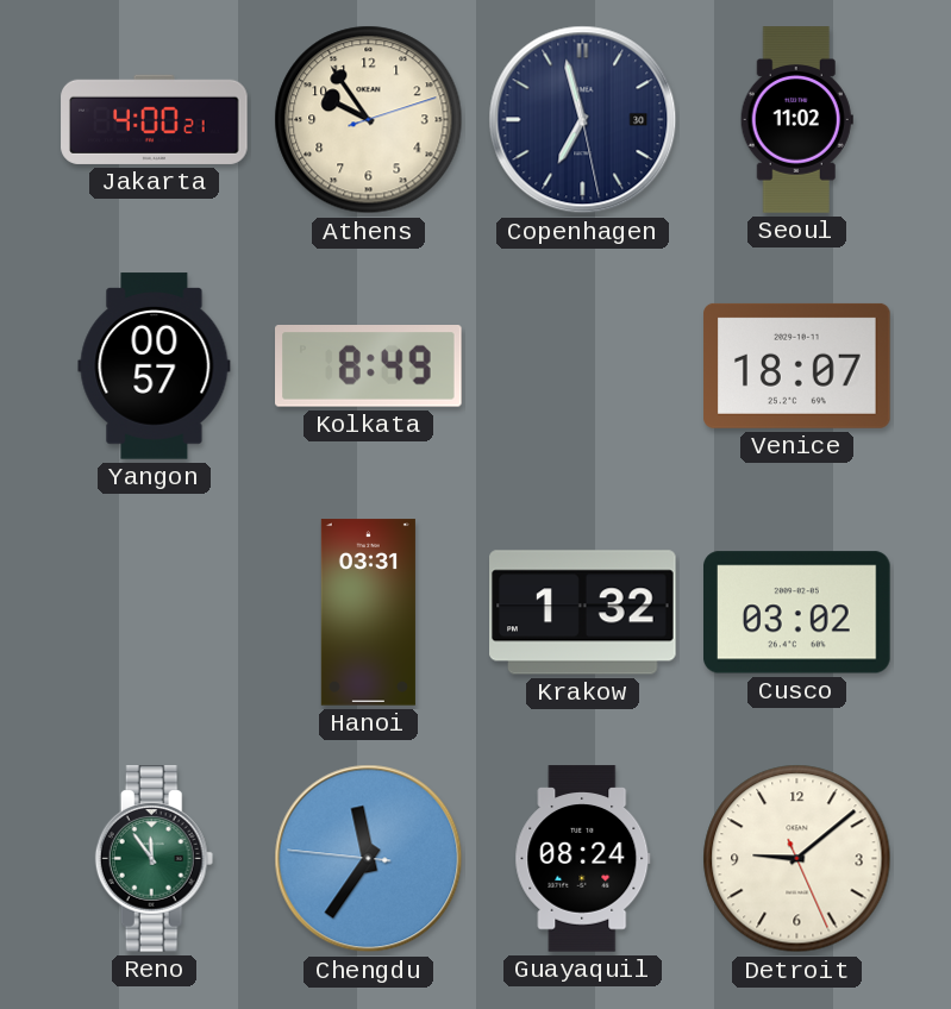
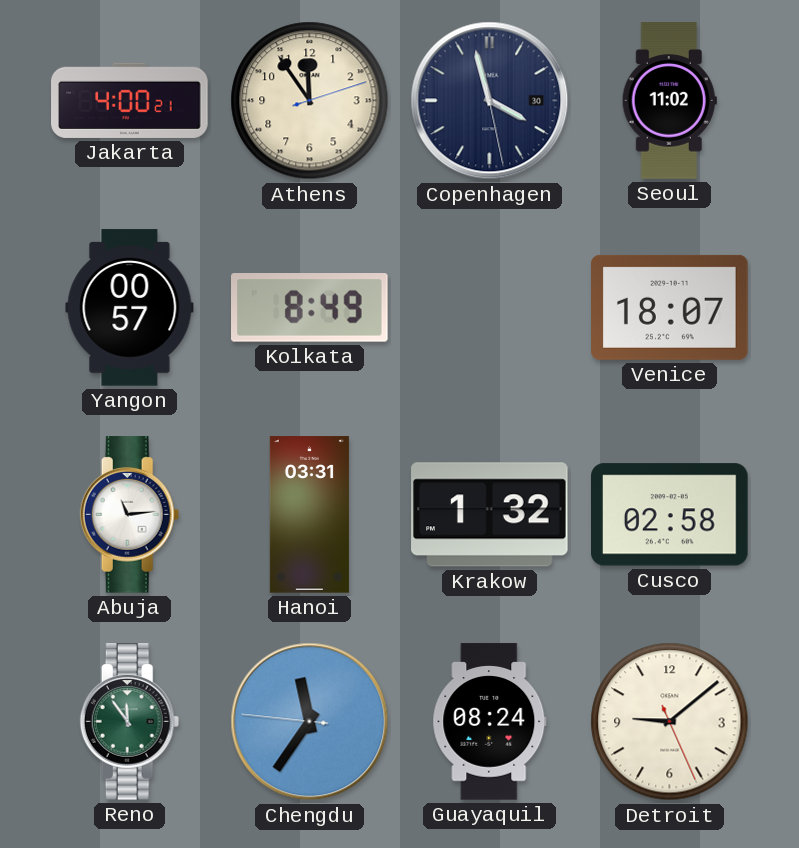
Athens: 9:54 -> 11:54 (310, 101)
Copenhagen: 6:57 -> 3:57 (490, 101)
Abuja: none -> 11:14 (130, 515)
Cusco: 03:02 -> 02:58 (670, 515)
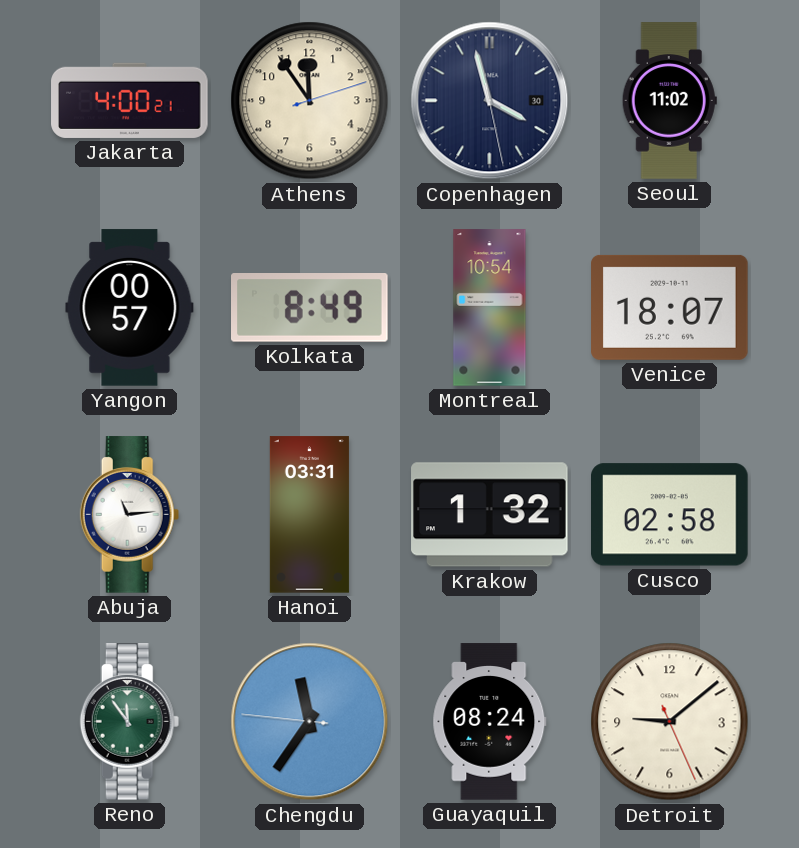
Montreal: none -> 10:54 (490, 308)
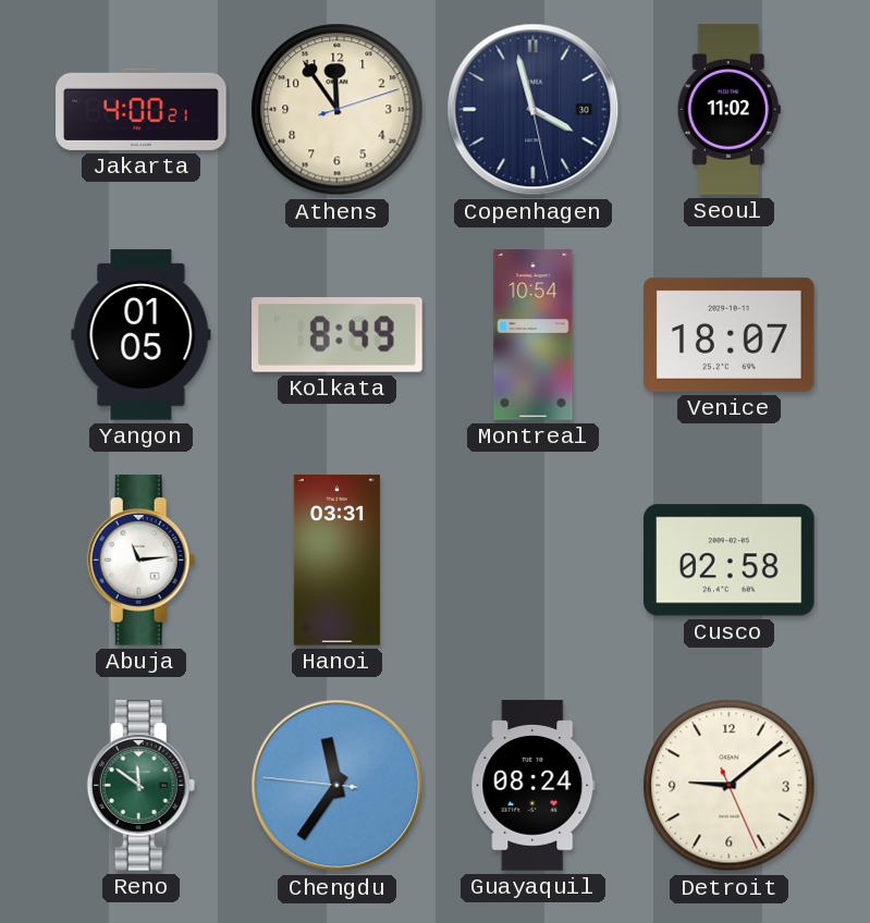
Yangon: 00:57 -> 01:05 (142, 335)
Krakow: 1:32 -> none (490, 515)
Reno: 11:54 -> 11:51 (142, 786)
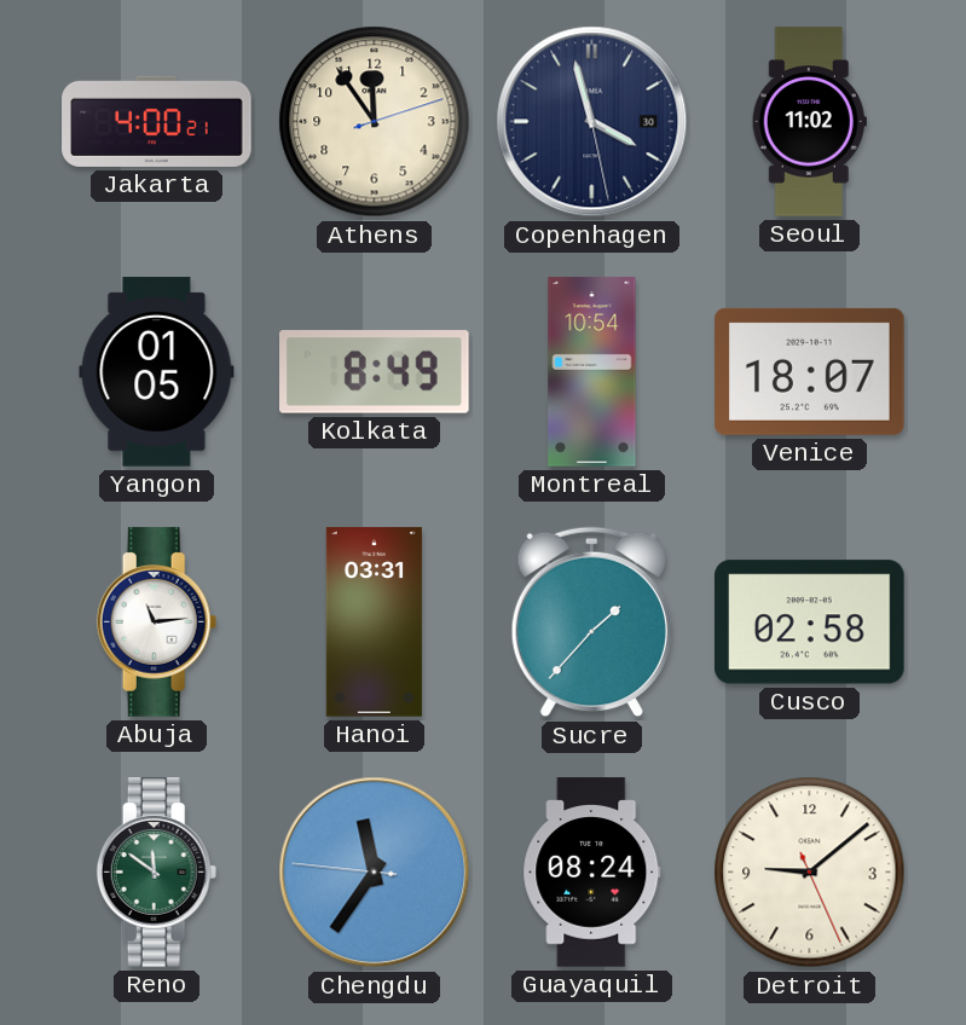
Sucre: none -> 1:37 (591, 622)
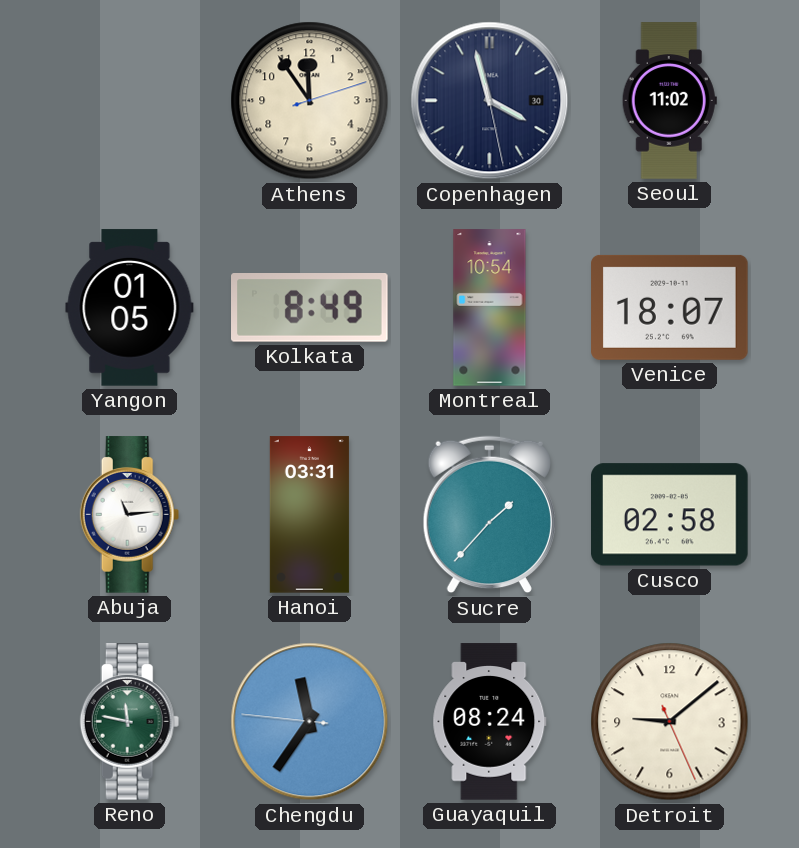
Jakarta: 4:00 -> none (157, 121)
Reno: 11:51 -> 11:47 (130, 722)
